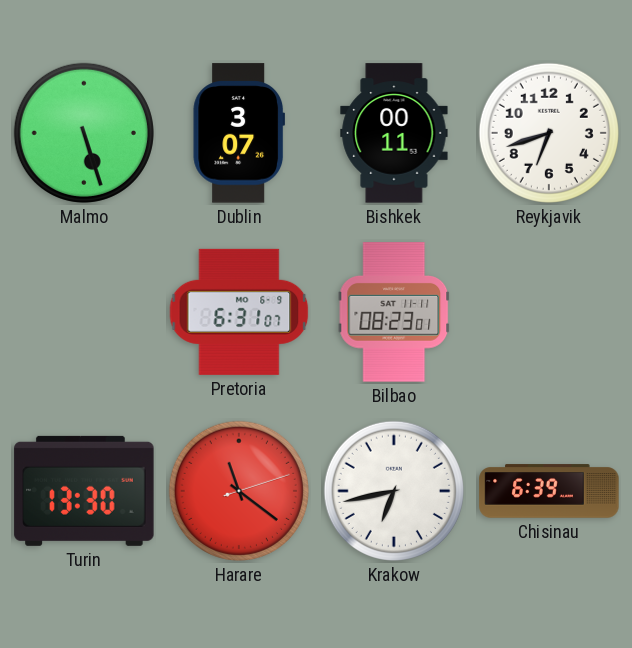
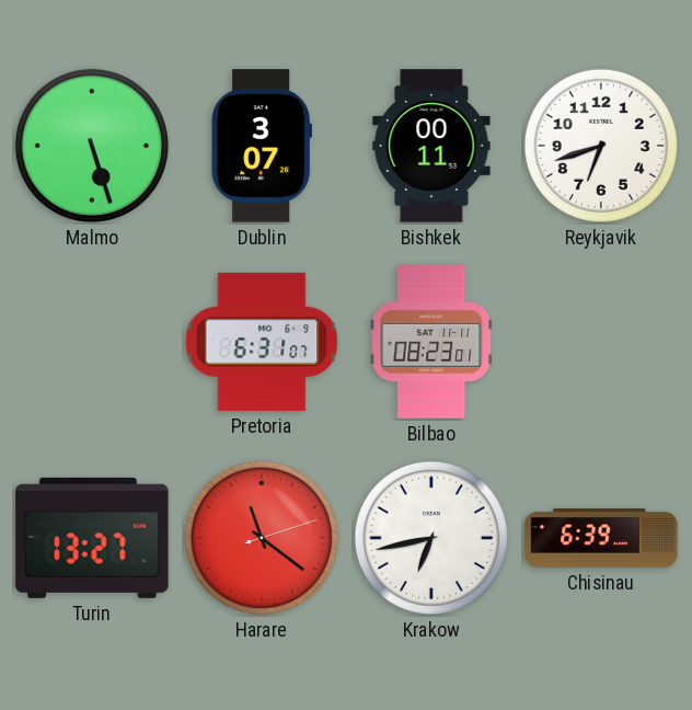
Turin: 13:30 -> 13:27 (92, 538)
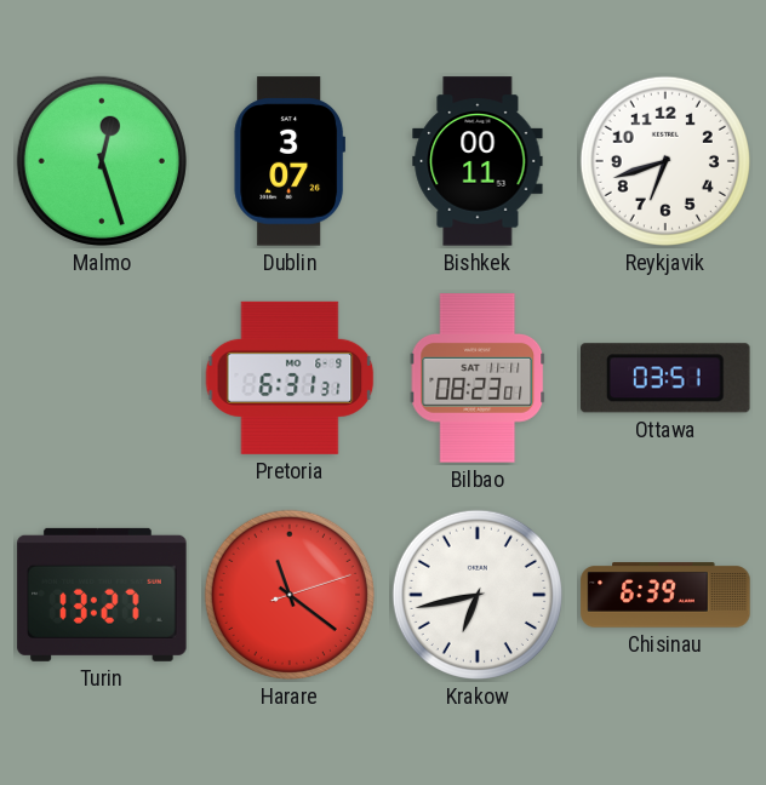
Malmo: 5:27 -> 12:27 (102, 161)
Pretoria: 6:31:07 -> 6:31:31 (290, 378)
Ottawa: none -> 03:51 (665, 378)
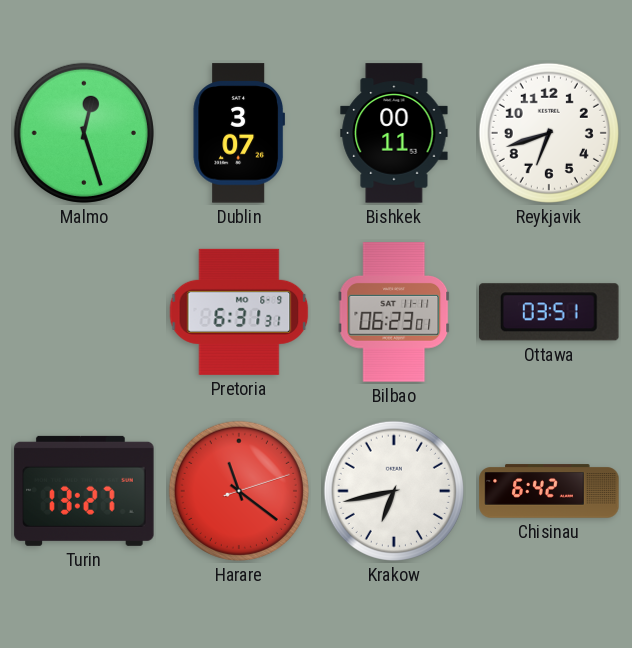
Bilbao: 08:23 -> 06:23 (394, 312)
Chisinau: 6:39 -> 6:42 (549, 491)
